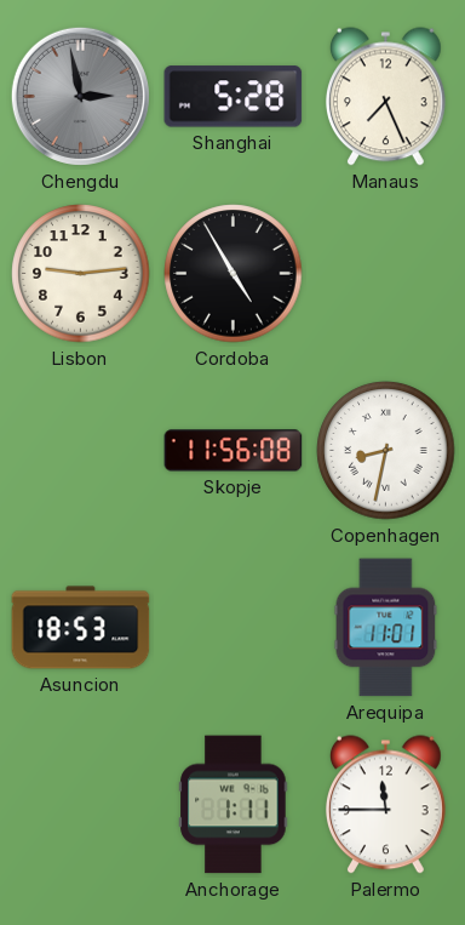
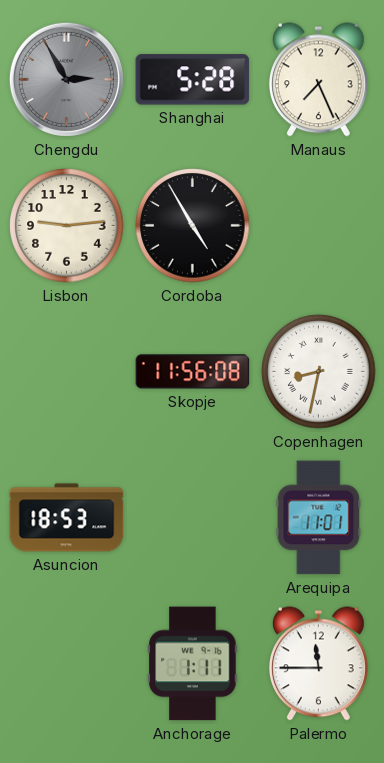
Chengdu: 2:58 -> 2:55 (66, 79)
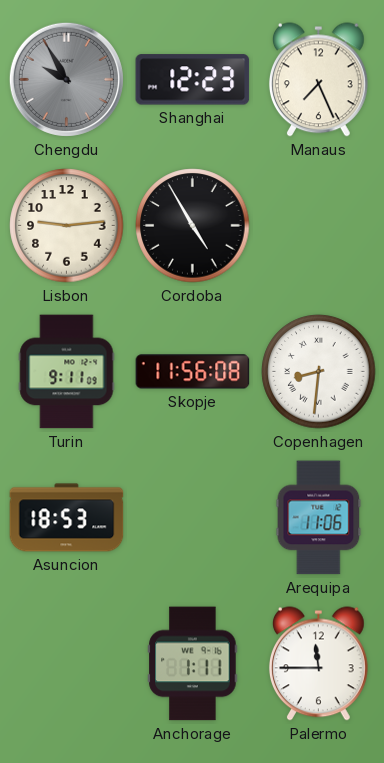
Chengdu: 2:55 -> 9:55 (66, 79)
Shanghai: 5:28 -> 12:23 (193, 80)
Turin: none -> 9:11 (67, 372)
Copenhagen: 8:32 -> 8:31 (319, 372)
Arequipa: 11:01 -> 11:06 (319, 518)
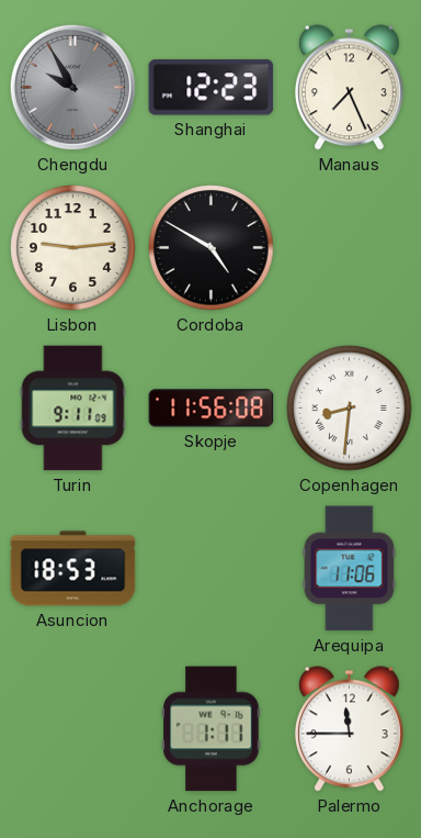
Cordoba: 4:55 -> 4:50 (212, 248)
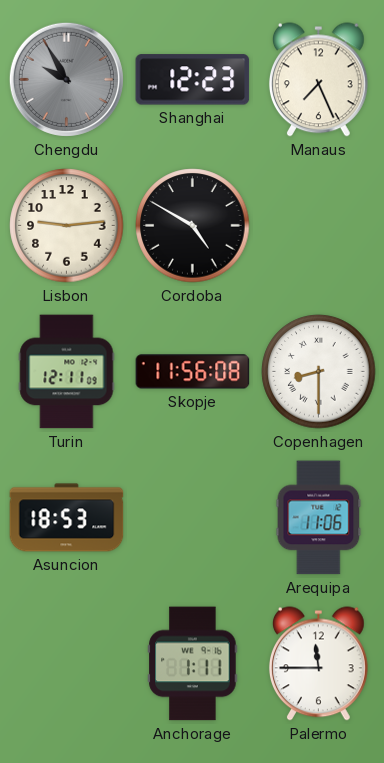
Turin: 9:11 -> 12:11 (67, 372)
Copenhagen: 8:31 -> 8:30 (319, 372)
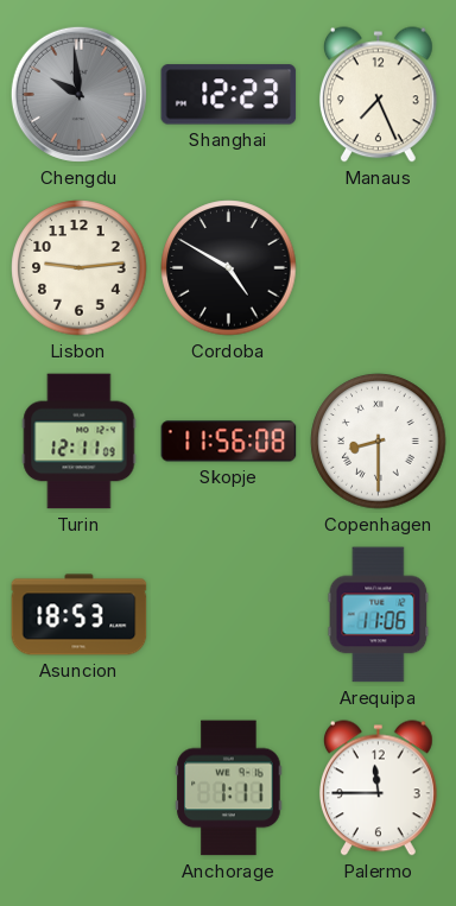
Chengdu: 9:55 -> 9:59 (78, 94)
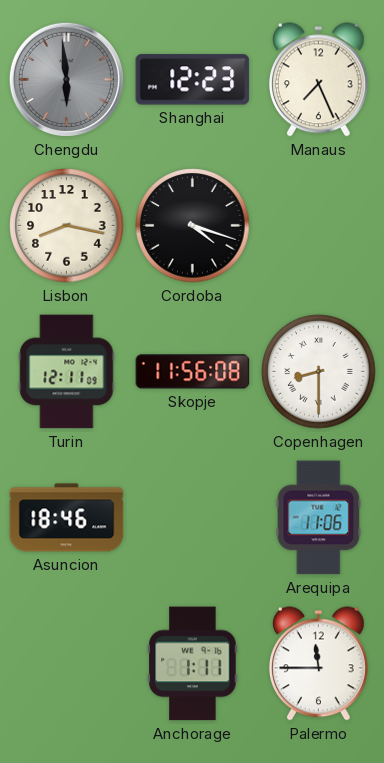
Chengdu: 9:59 -> 5:59 (66, 79)
Lisbon: 9:14 -> 8:17 (67, 226)
Cordoba: 4:50 -> 4:18 (193, 226)
Asuncion: 18:53 -> 18:46 (67, 518)
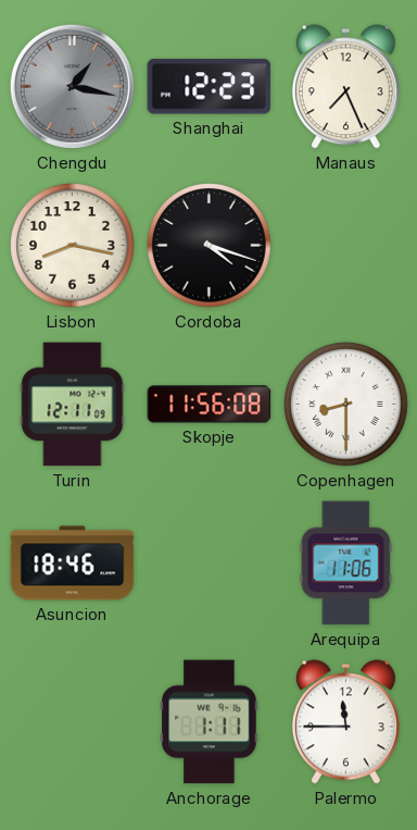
Chengdu: 5:59 -> 1:17 (72, 86)
